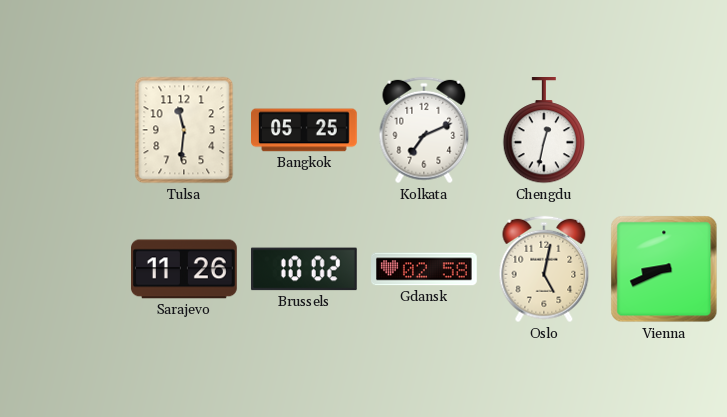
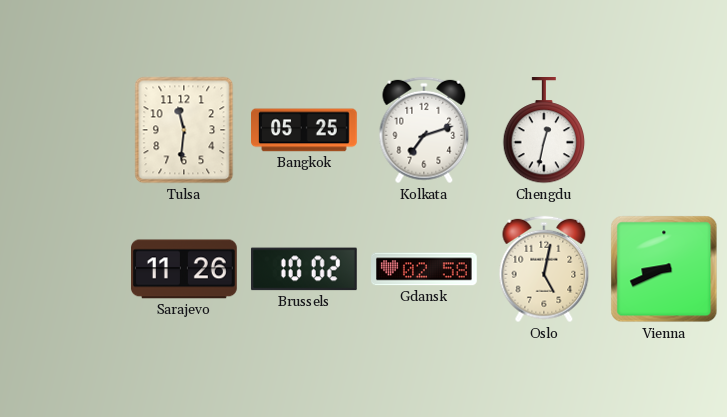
Kolkata: 7:11 -> 7:12 (424, 130)
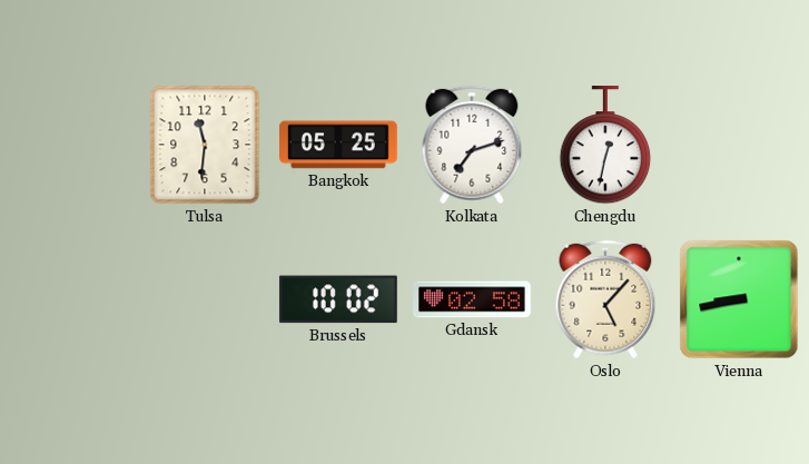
Sarajevo: 11:26 -> none (185, 269)
Oslo: 5:02 -> 5:07 (605, 299)
Vienna: 8:41 -> 8:43 (739, 299)
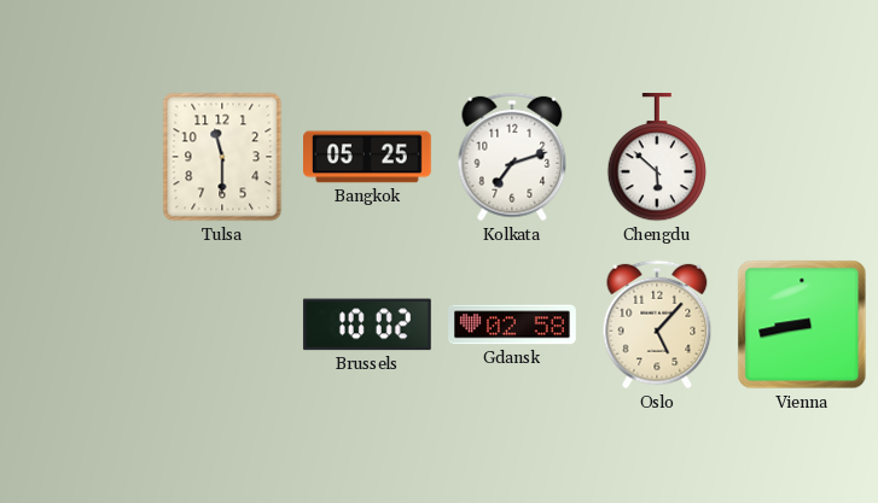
Tulsa: 11:31 -> 11:30 (222, 157)
Chengdu: 12:32 -> 5:52 (657, 158)
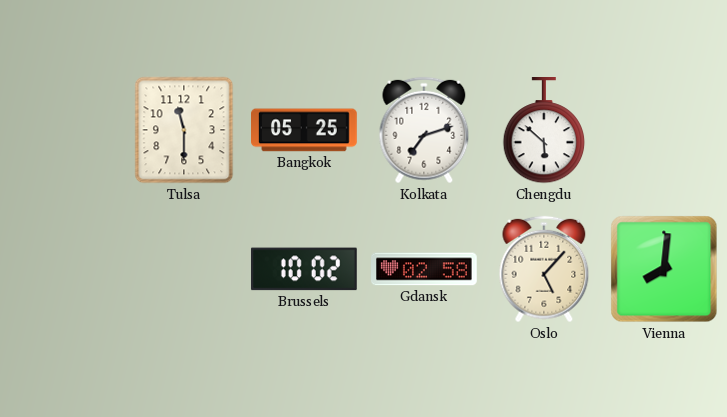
Vienna: 8:43 -> 8:01 (664, 269)
